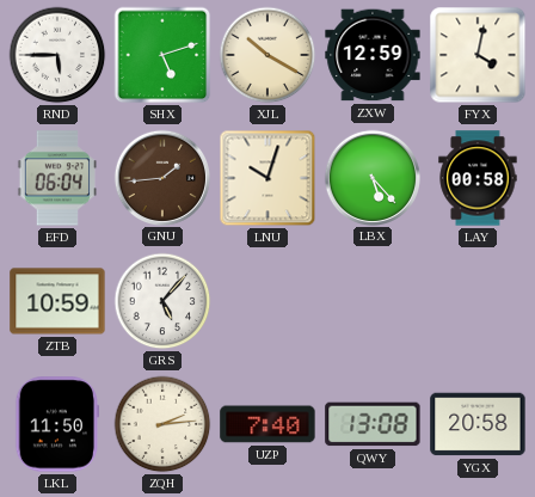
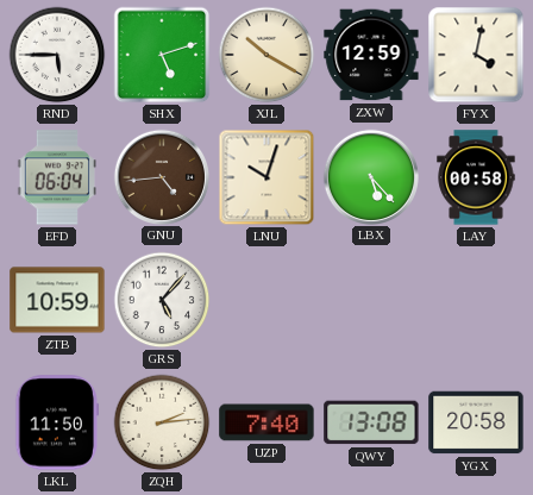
GNU: 1:44 -> 4:44 (161, 176)
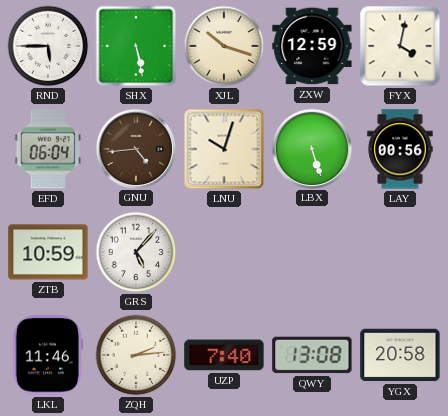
SHX: 5:12 -> 5:28 (136, 46)
XJL: 10:20 -> 10:18 (224, 46)
LBX: 5:23 -> 5:27 (311, 148)
LAY: 00:58 -> 00:56 (400, 149)
LKL: 11:50 -> 11:46 (47, 355)
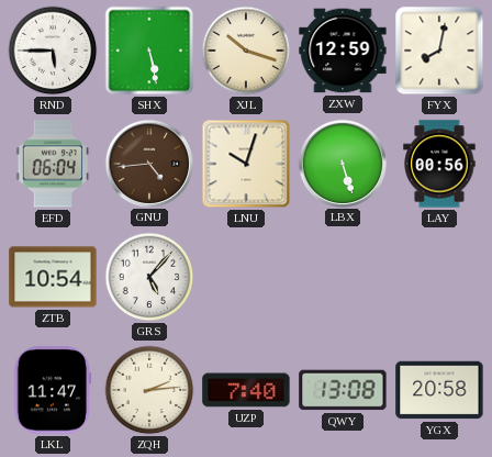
FYX: 4:02 -> 8:02 (439, 51)
ZTB: 10:59 -> 10:54 (53, 277)
LKL: 11:46 -> 11:47 (52, 390)
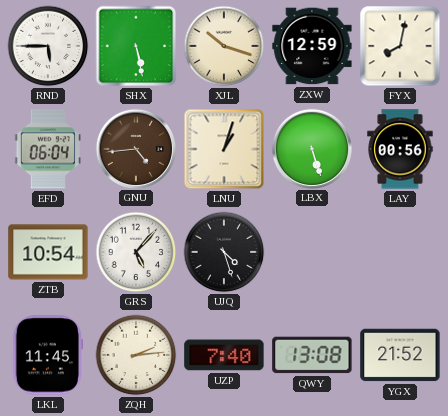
LNU: 10:03 -> 1:03 (224, 149)
UJQ: none -> 4:27 (224, 252)
LKL: 11:47 -> 11:45 (47, 355)
YGX: 20:58 -> 21:52 (400, 355)
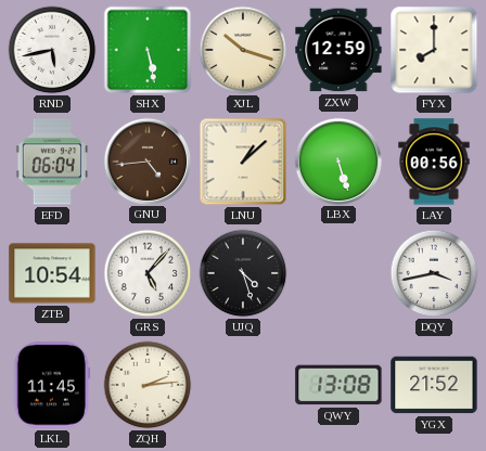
RND: 5:45 -> 5:43 (52, 50)
FYX: 8:02 -> 8:00 (434, 50)
LNU: 1:03 -> 1:08 (243, 162)
DQY: none -> 3:43 (434, 273)
UZP: 7:40 -> none (224, 355)
